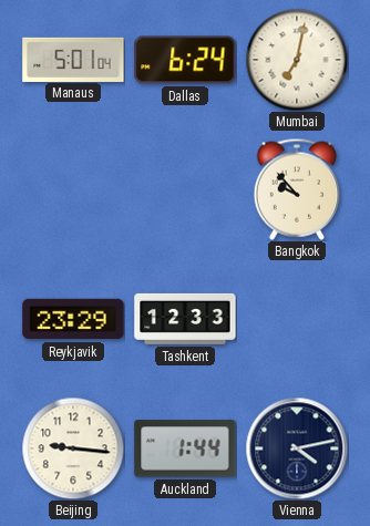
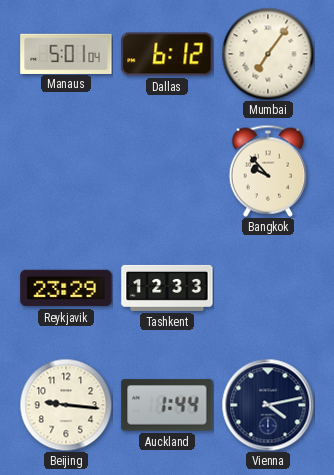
Dallas: 6:24 -> 6:12 (167, 54)
Mumbai: 7:02 -> 7:06 (268, 54)
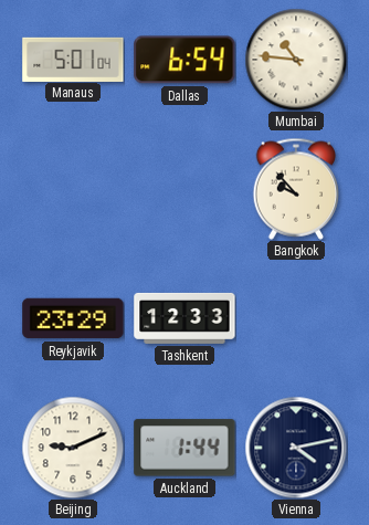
Dallas: 6:12 -> 6:54 (184, 60)
Mumbai: 7:06 -> 10:46 (296, 60)
Beijing: 9:16 -> 9:11 (73, 448)
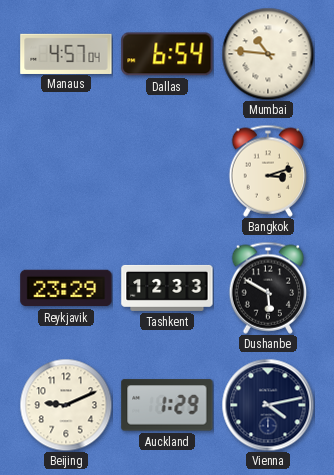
Manaus: 5:01 -> 4:57 (66, 53)
Bangkok: 9:53 -> 3:12 (268, 171)
Dushanbe: none -> 5:50 (268, 288)
Auckland: 1:44 -> 1:29 (167, 405)
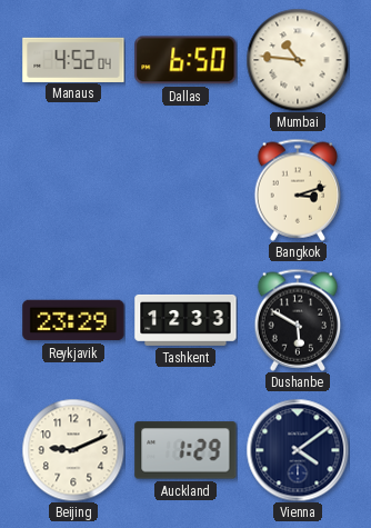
Manaus: 4:57 -> 4:52 (73, 59)
Dallas: 6:54 -> 6:50 (185, 60)
Vienna: 4:13 -> 4:09 (298, 450)
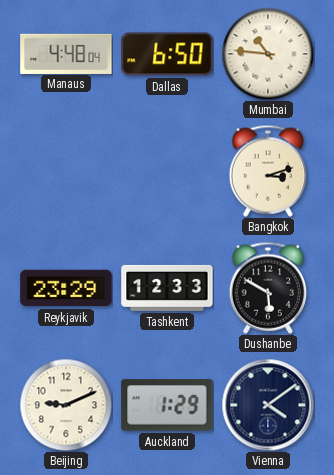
Manaus: 4:52 -> 4:48 (66, 53)
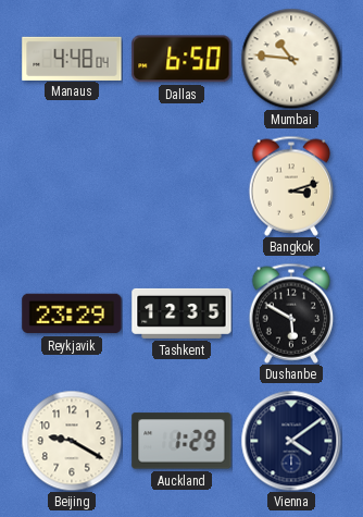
Tashkent: 12:33 -> 12:35 (181, 313)
Beijing: 9:11 -> 9:20 (72, 441)
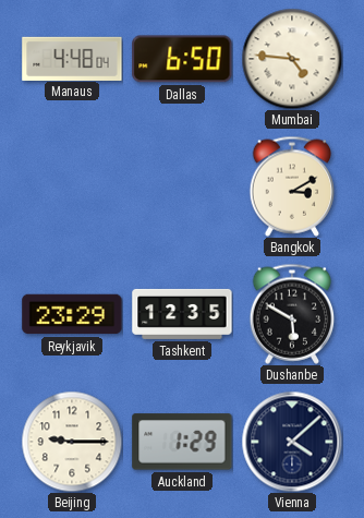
Mumbai: 10:46 -> 4:46 (292, 59)
Bangkok: 3:12 -> 3:10 (292, 186)
Beijing: 9:20 -> 9:15 (72, 442)
Vienna: 4:09 -> 4:08 (292, 442)
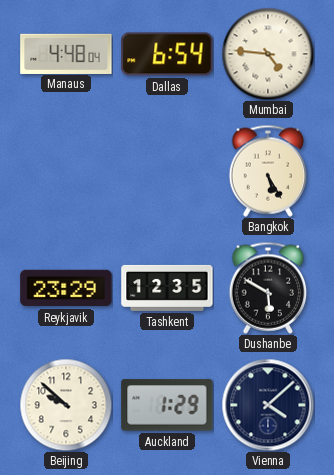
Dallas: 6:50 -> 6:54 (167, 54)
Bangkok: 3:10 -> 5:25 (268, 171)
Beijing: 9:15 -> 9:52 (66, 405)
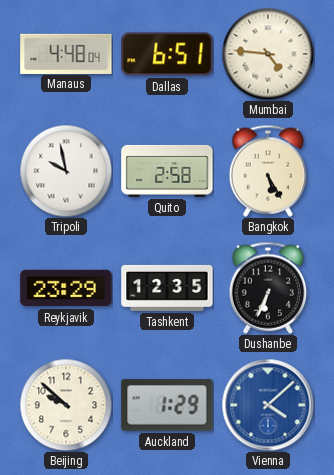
Dallas: 6:54 -> 6:51 (167, 54)
Tripoli: none -> 9:58 (66, 171)
Quito: none -> 2:58 (167, 171)
Dushanbe: 5:50 -> 6:34 (268, 288)
Vienna dial: navy -> blue (268, 405)
